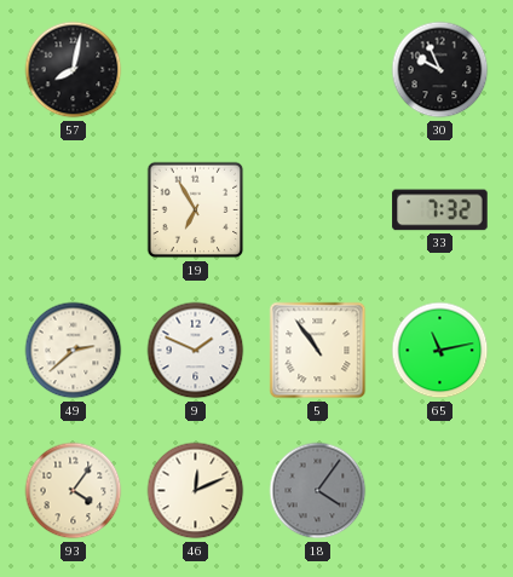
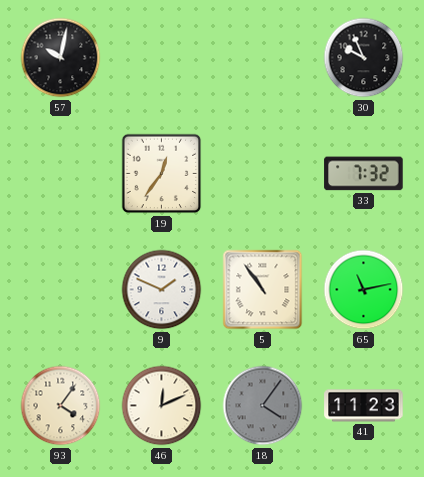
57: 8:02 -> 10:02 (61, 58)
19: 6:55 -> 12:36 (162, 174)
49: 2:38 -> none (74, 351)
41: none -> 11:23 (364, 406)
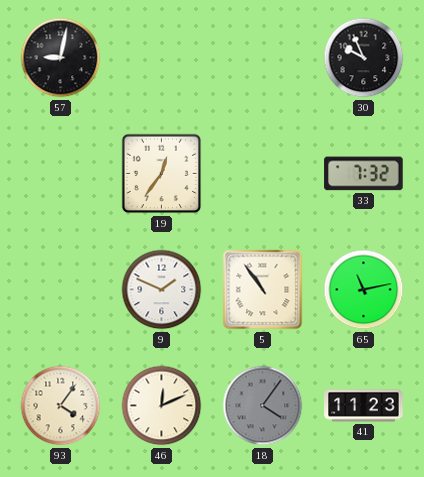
57: 10:02 -> 9:02 (61, 58)
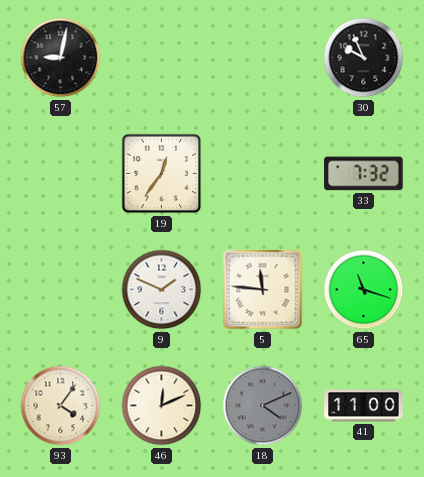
5: 10:54 -> 11:46 (263, 290)
65: 11:13 -> 11:18 (364, 290)
18: 4:06 -> 4:11 (263, 406)
41: 11:23 -> 11:00 (364, 406)
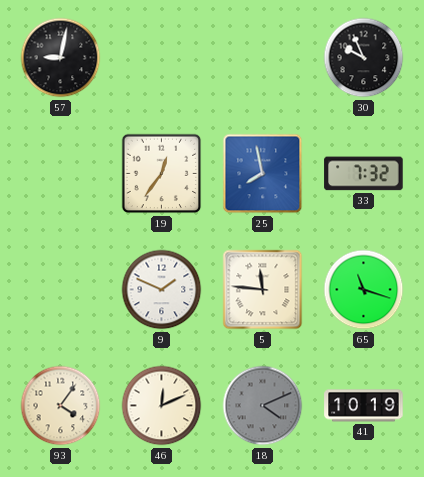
25: none -> 7:58 (263, 174)
41: 11:00 -> 10:19 (364, 406)
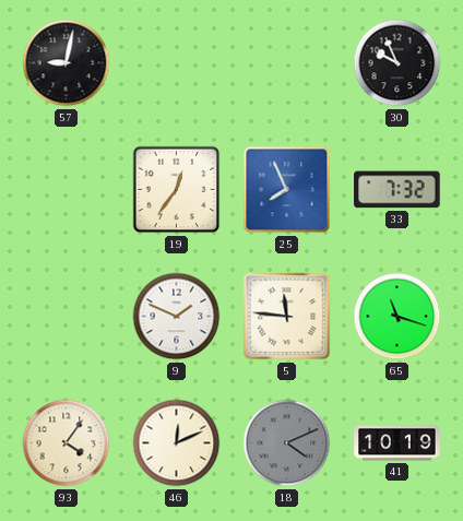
25: 7:58 -> 7:56 (287, 190)
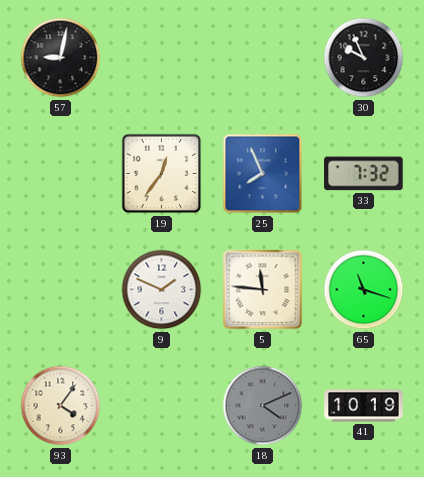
46: 12:11 -> none (177, 443)
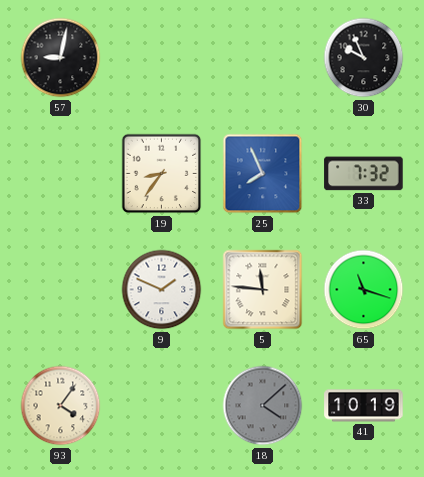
19: 12:36 -> 8:36 (162, 174)
18: 4:11 -> 4:08 (263, 406)
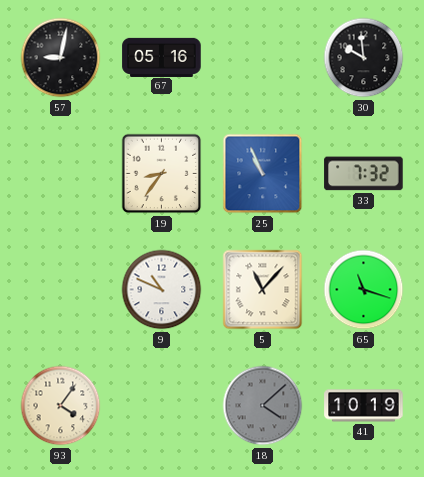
67: none -> 05:16 (162, 57)
30: 9:56 -> 9:59 (364, 58)
25: 7:56 -> 10:56 (263, 174)
9: 1:49 -> 10:49 (162, 290)
5: 11:46 -> 11:07 (263, 290)
